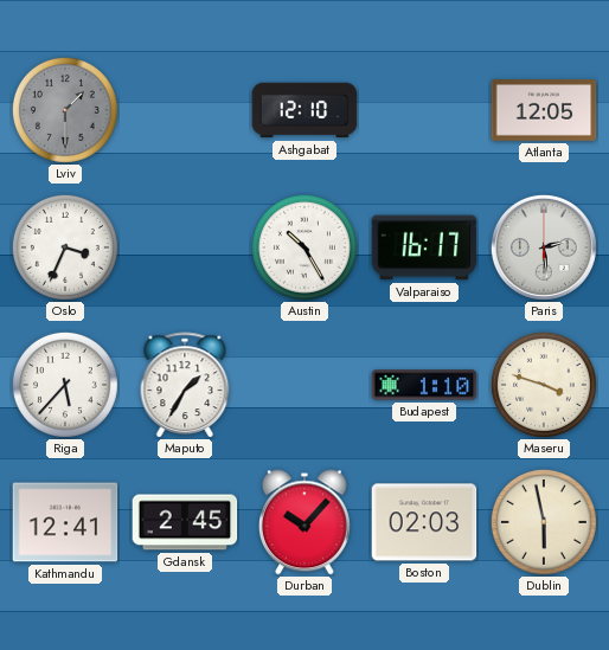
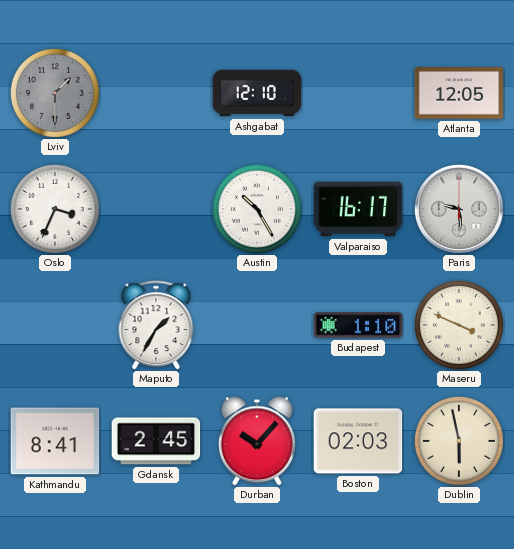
Paris: 2:29 -> 9:29 (459, 209)
Riga: 5:37 -> none (65, 385)
Maseru: 3:48 -> 3:49 (459, 325)
Kathmandu: 12:41 -> 8:41 (55, 441)
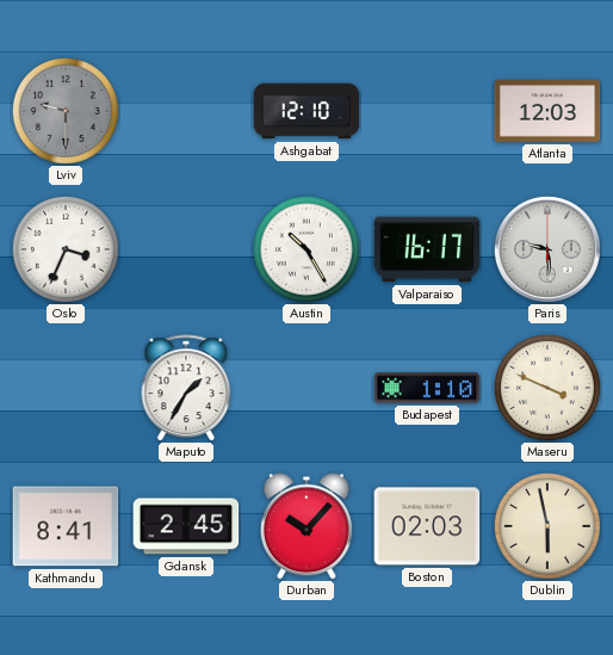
Lviv: 1:30 -> 9:30 (66, 111)
Atlanta: 12:05 -> 12:03 (547, 112)
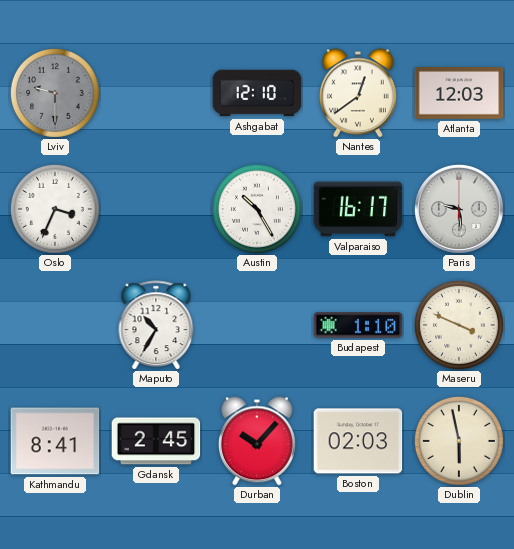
Nantes: none -> 12:39 (358, 93)
Maputo: 1:35 -> 10:35 (156, 325)
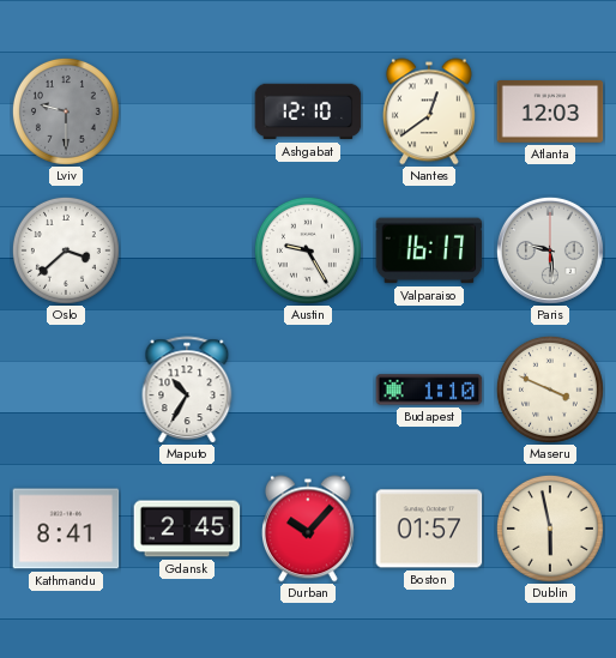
Oslo: 3:34 -> 3:38 (66, 250)
Austin: 10:25 -> 9:25 (308, 250)
Boston: 02:03 -> 01:57 (429, 529)
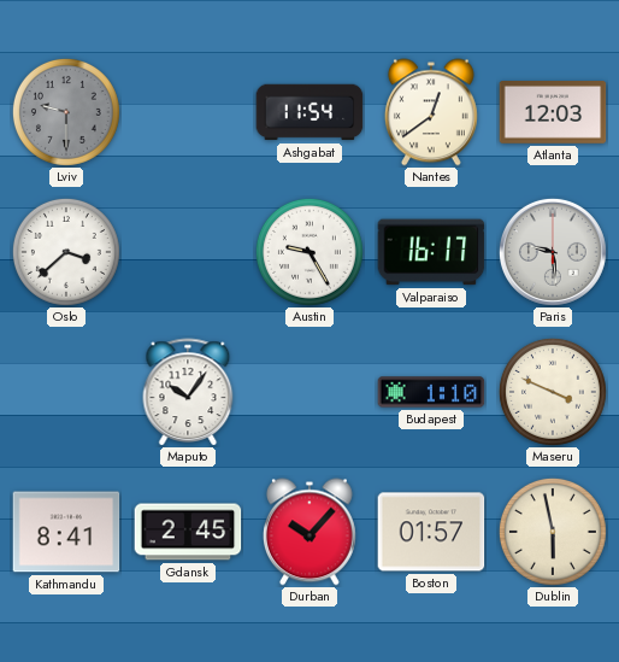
Ashgabat: 12:10 -> 11:54 (309, 112)
Maputo: 10:35 -> 10:06 (188, 392)
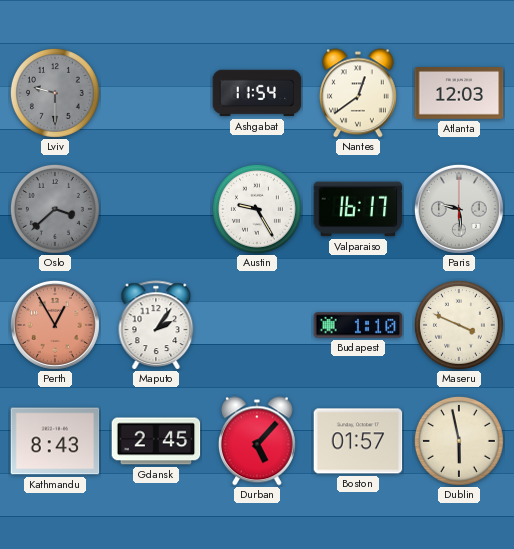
Oslo dial: white -> grey (55, 209)
Perth: none -> 12:55 (55, 325)
Maputo: 10:06 -> 2:06 (156, 325)
Kathmandu: 8:41 -> 8:43 (55, 441)
Durban: 10:07 -> 5:07 (257, 441)
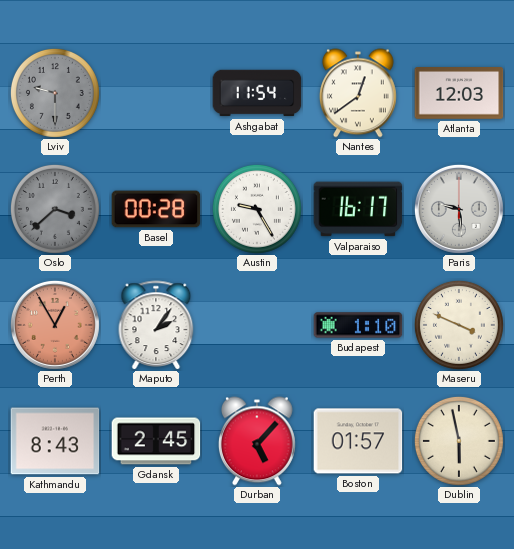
Basel: none -> 00:28 (156, 209)
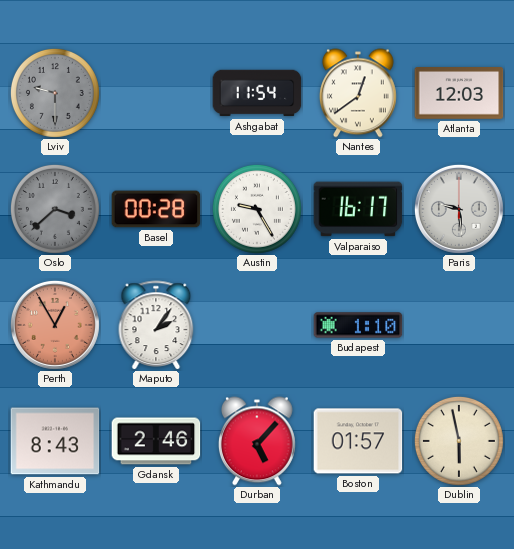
Maseru: 3:49 -> none (459, 325)
Gdansk: 2:45 -> 2:46 (156, 441)
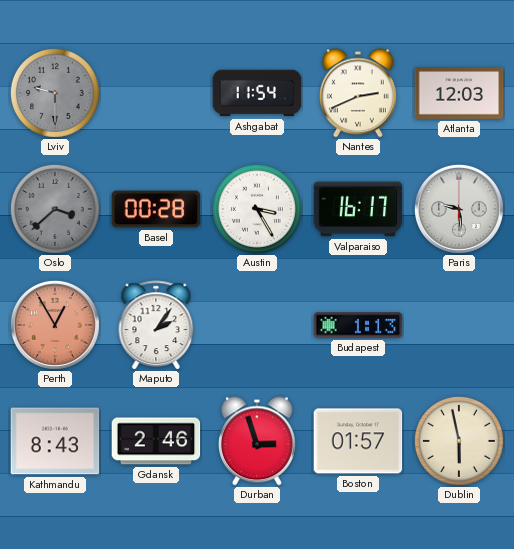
Nantes: 12:39 -> 2:41 (358, 93)
Austin: 9:25 -> 3:25 (257, 209)
Budapest: 1:10 -> 1:13 (358, 325)
Durban: 5:07 -> 2:57 (257, 441)
